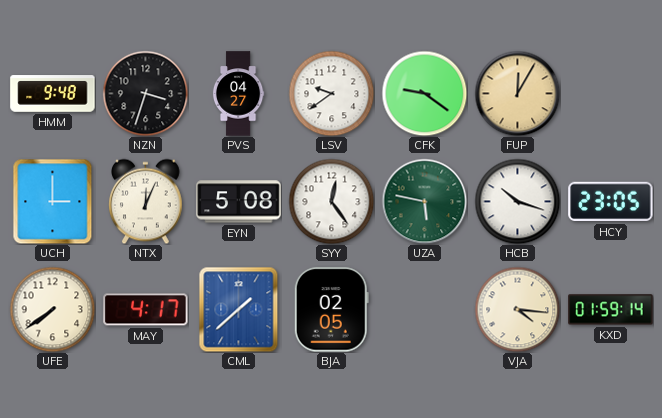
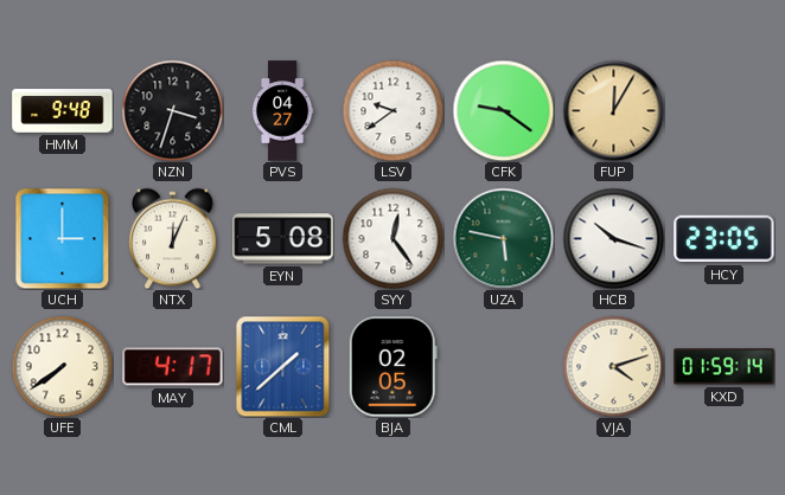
VJA: 4:16 -> 4:12 (613, 366)
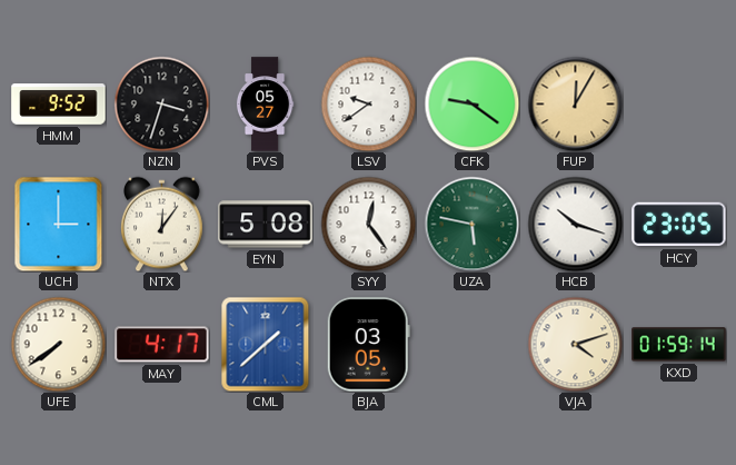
HMM: 9:48 -> 9:52 (59, 105)
PVS: 04:27 -> 05:27 (265, 105)
NTX: 12:04 -> 12:06 (162, 224)
BJA: 02:05 -> 03:05 (368, 345)
